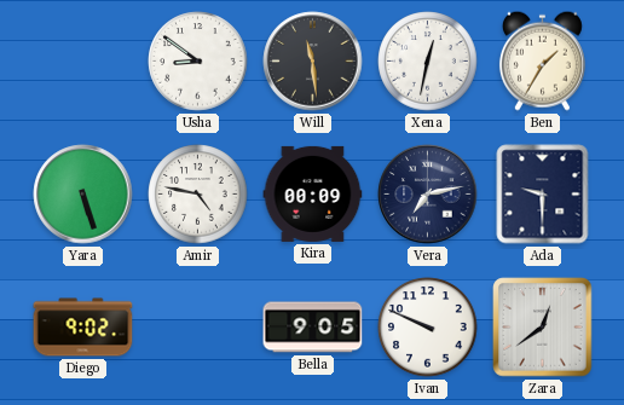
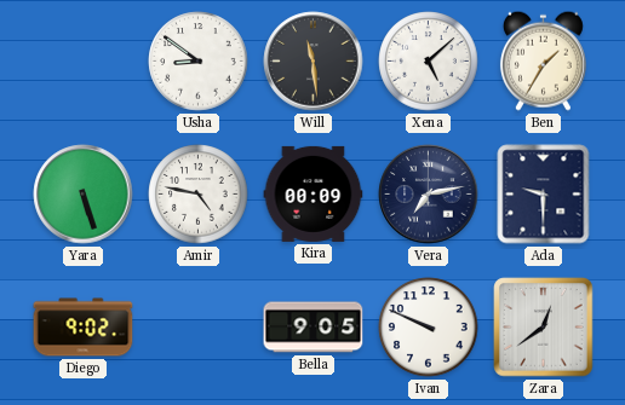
Xena: 12:32 -> 5:08 (429, 62)
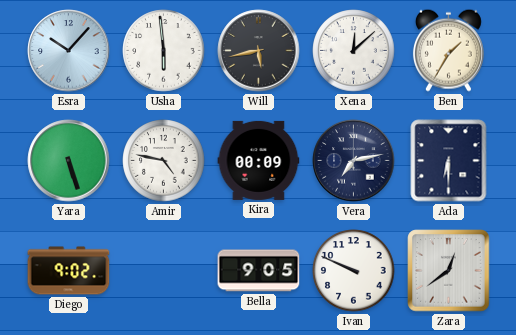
Esra: none -> 10:07 (69, 51)
Usha: 8:51 -> 5:59 (164, 51)
Will: 11:29 -> 5:43 (259, 51)
Xena: 5:08 -> 12:08 (354, 51)
Ada: 9:30 -> 6:30 (449, 161)
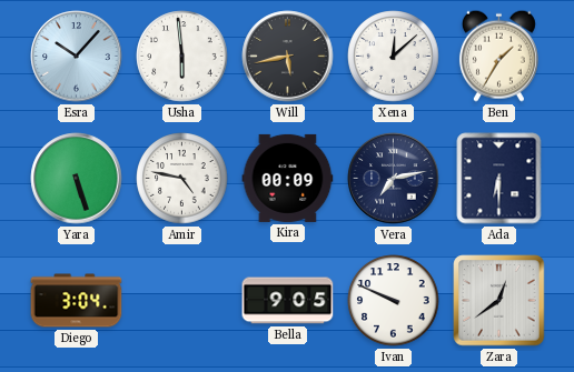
Diego: 9:02 -> 3:04 (77, 301)
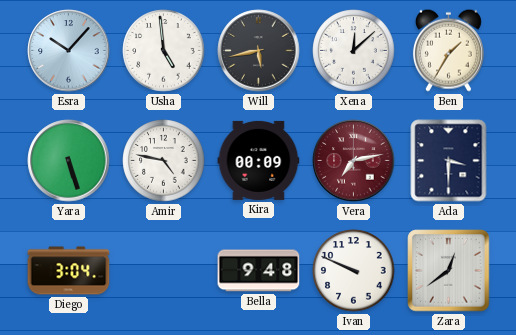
Usha: 5:59 -> 4:59 (164, 51)
Vera dial: navy -> burgundy (354, 161)
Ada: 6:30 -> 3:30 (449, 161)
Bella: 9:05 -> 9:48 (259, 271)
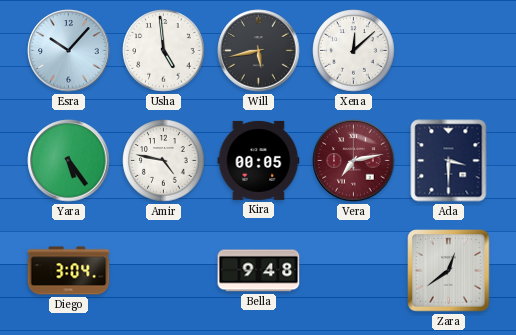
Ben: 1:35 -> none (448, 50)
Yara: 5:27 -> 5:24 (69, 161)
Kira: 00:09 -> 00:05 (259, 160)
Ivan: 9:49 -> none (354, 271)
